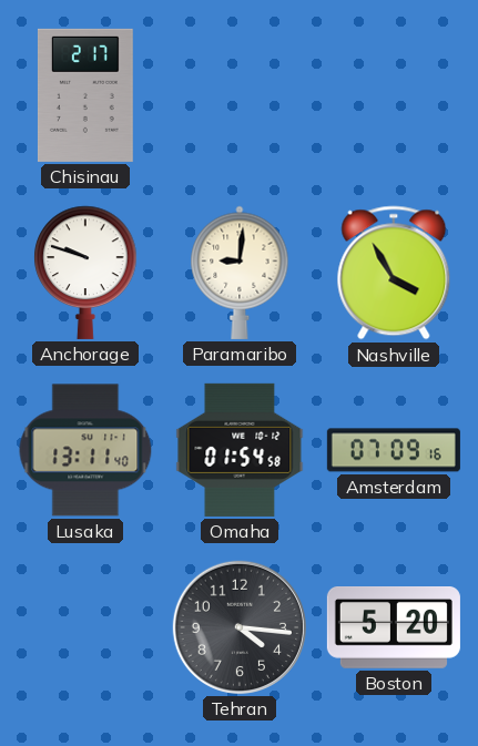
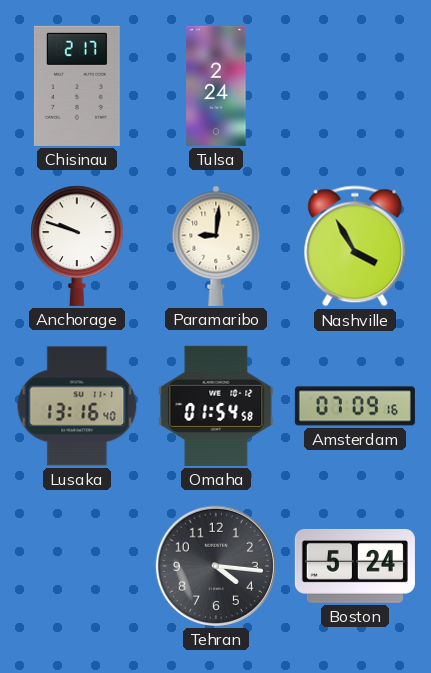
Tulsa: none -> 2:24 (216, 86)
Lusaka: 13:11 -> 13:16 (77, 406)
Boston: 5:20 -> 5:24 (355, 567)
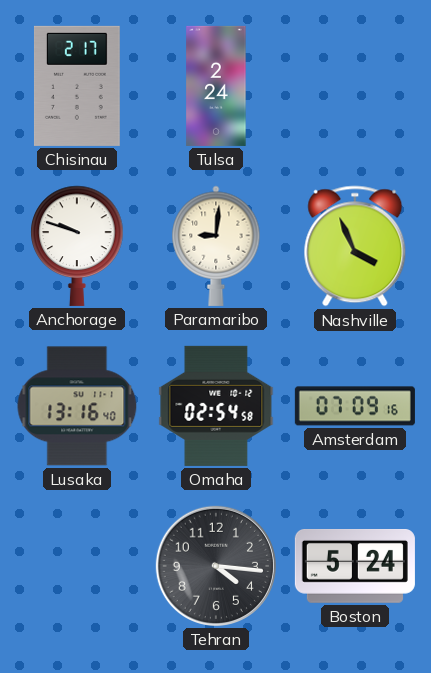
Nashville: 3:55 -> 3:56 (355, 246)
Omaha: 01:54 -> 02:54 (216, 406)
